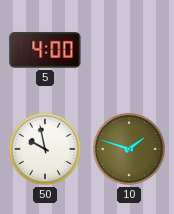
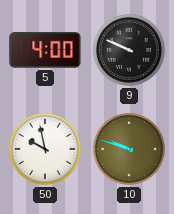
9: none -> 9:49 (129, 50)
10: 1:48 -> 9:48 (129, 149)
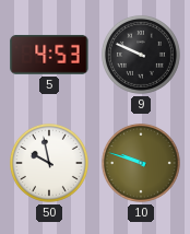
5: 4:00 -> 4:53 (49, 55)
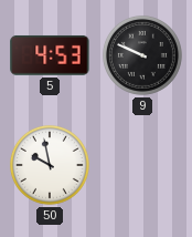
10: 9:48 -> none (141, 163)
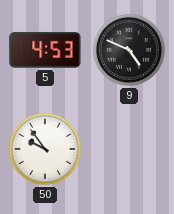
9: 9:49 -> 4:49 (129, 50)
50: 9:58 -> 9:54 (45, 149)
